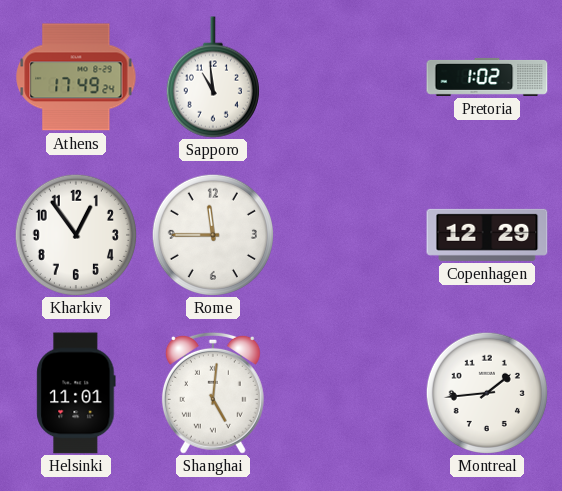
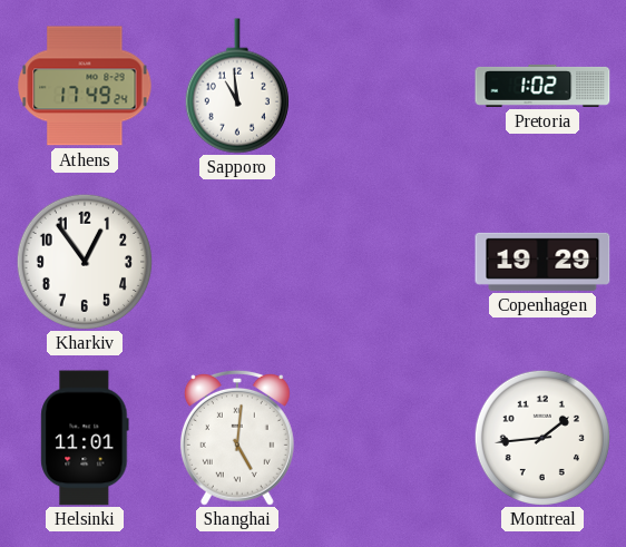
Rome: 11:45 -> none (213, 235)
Copenhagen: 12:29 -> 19:29 (542, 262)
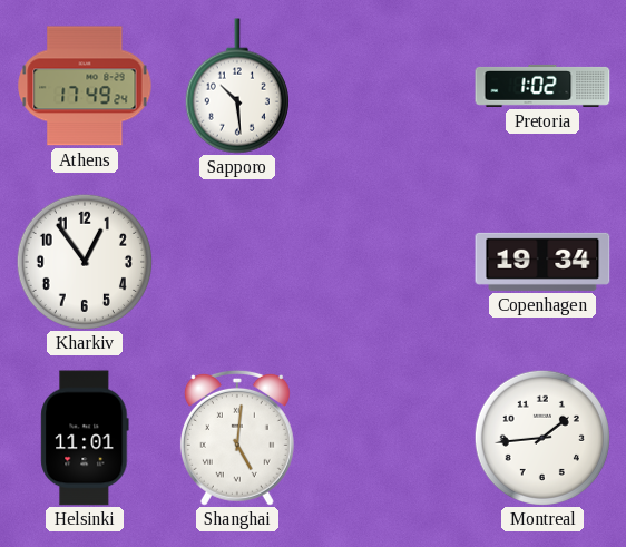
Sapporo: 10:59 -> 10:29 (237, 86)
Copenhagen: 19:29 -> 19:34 (542, 262)
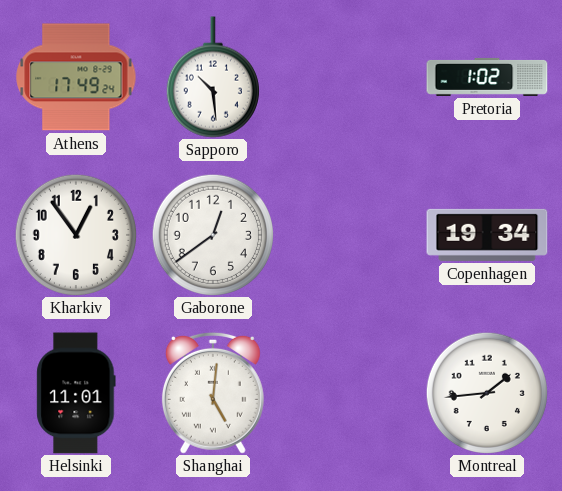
Gaborone: none -> 12:39 (213, 235)
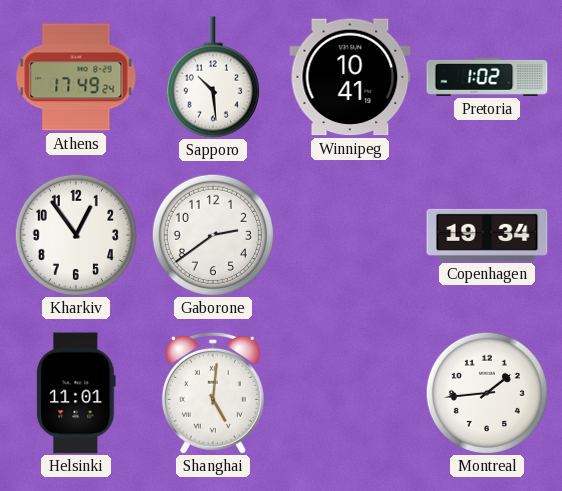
Winnipeg: none -> 10:41 (350, 77)
Gaborone: 12:39 -> 2:39 (213, 235)
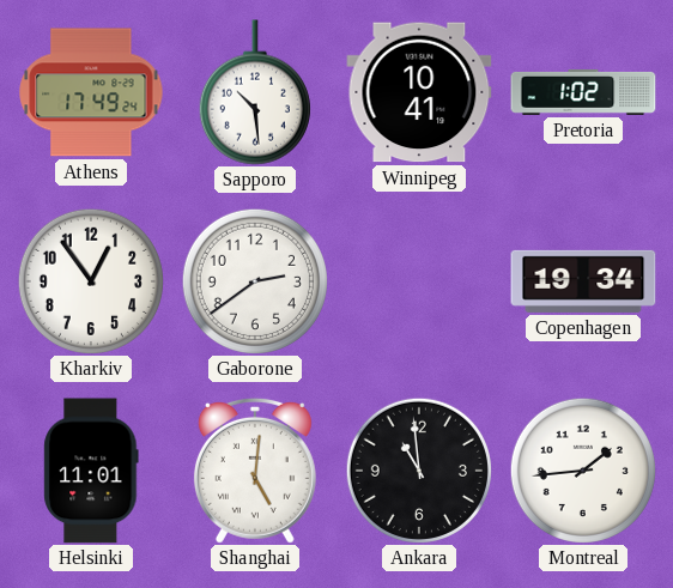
Ankara: none -> 10:59 (419, 471)
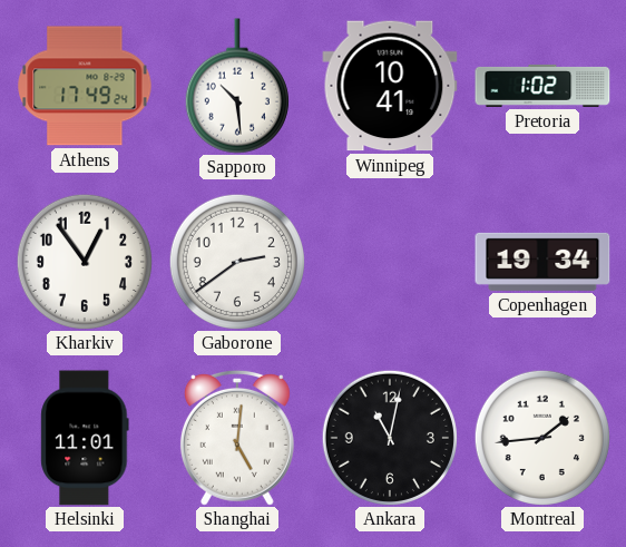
Ankara: 10:59 -> 11:02 (390, 438)
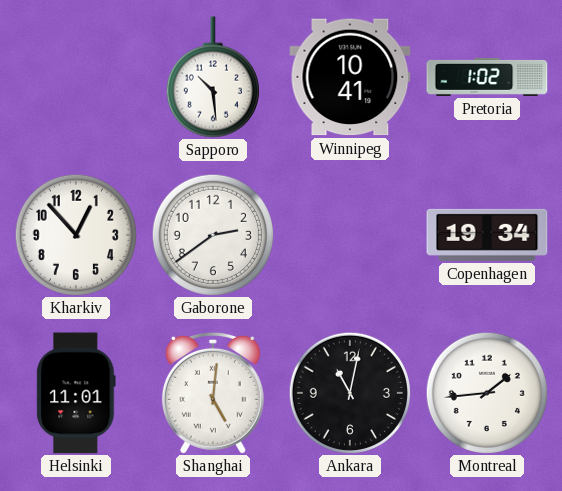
Athens: 17:49 -> none (85, 86)
Kharkiv: 12:54 -> 12:53 (76, 235)
